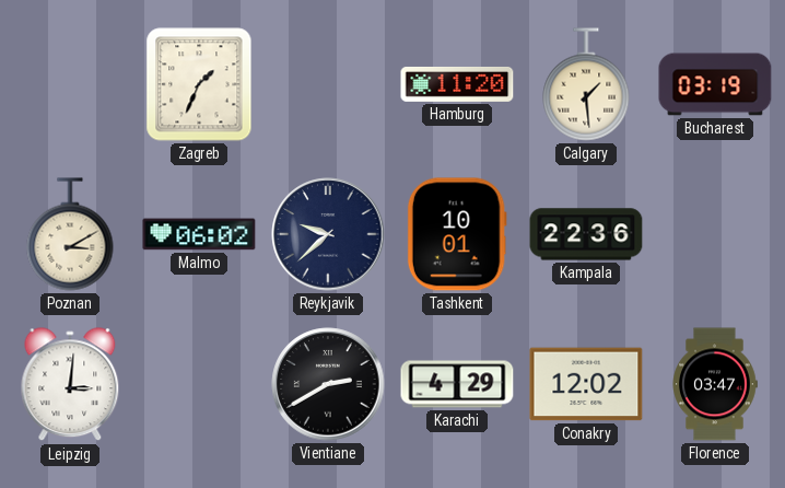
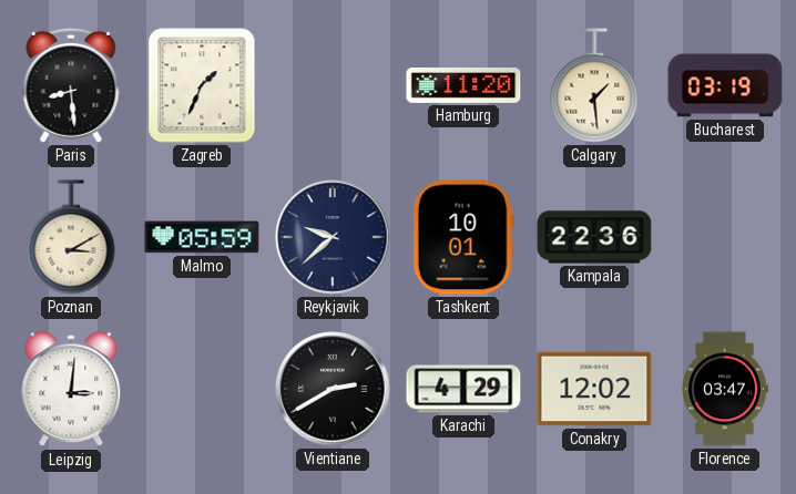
Paris: none -> 8:29 (71, 85)
Malmo: 06:02 -> 05:59 (202, 237)
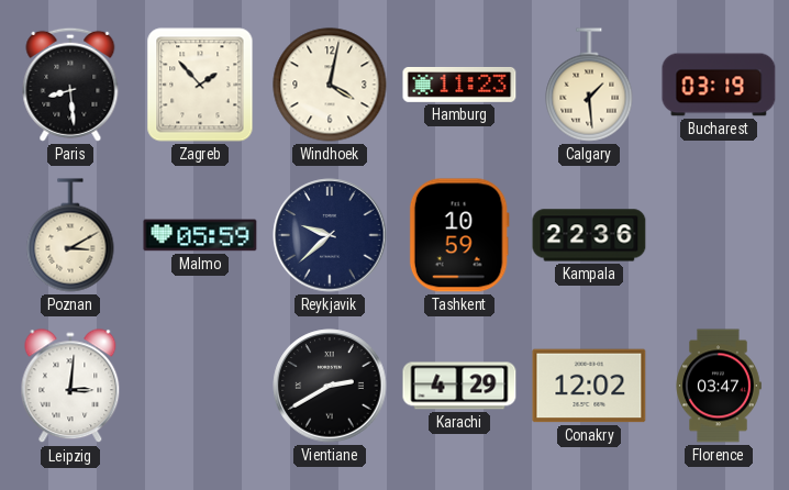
Zagreb: 1:34 -> 1:53 (200, 85)
Windhoek: none -> 4:02 (330, 85)
Hamburg: 11:20 -> 11:23 (459, 85)
Tashkent: 10:01 -> 10:59 (459, 235)
